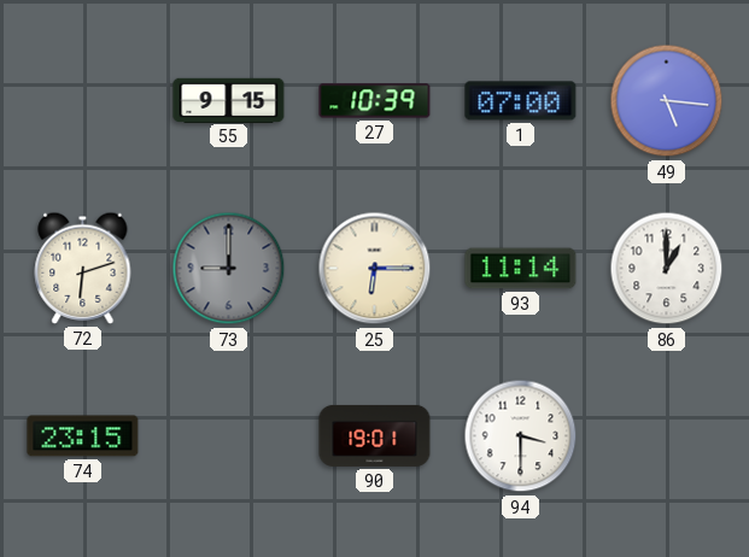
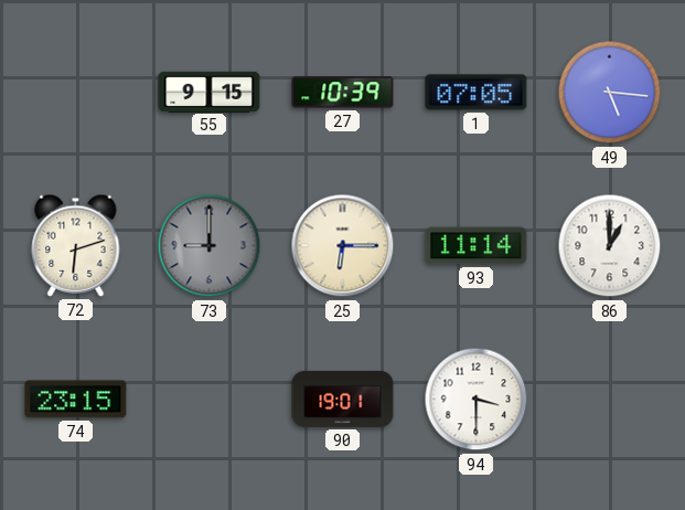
1: 07:00 -> 07:05 (477, 93)
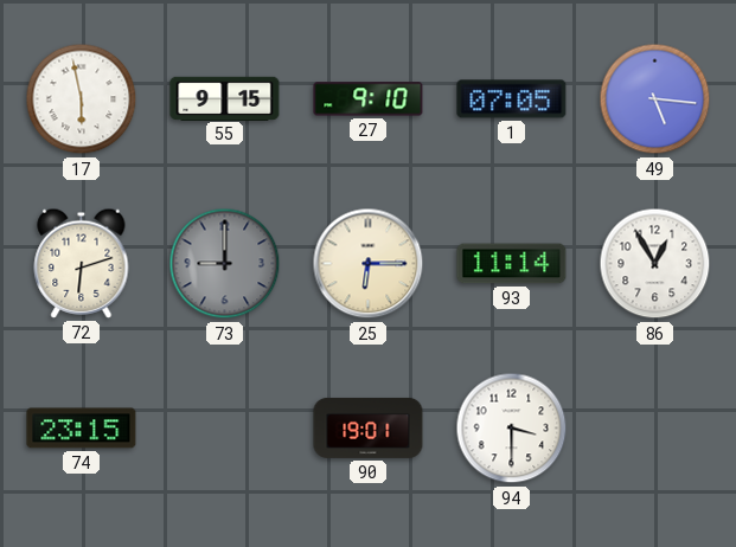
17: none -> 5:58 (82, 99)
27: 10:39 -> 9:10 (369, 99)
86: 1:00 -> 12:55 (655, 264)
